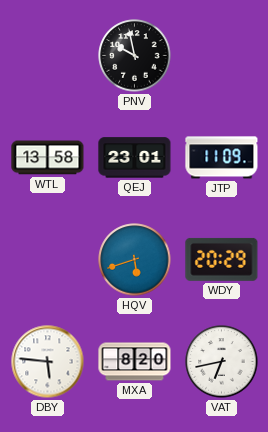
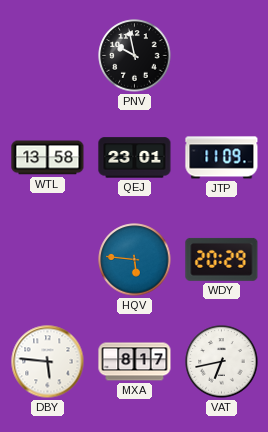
HQV: 5:42 -> 5:46 (135, 260)
MXA: 8:20 -> 8:17 (135, 362)
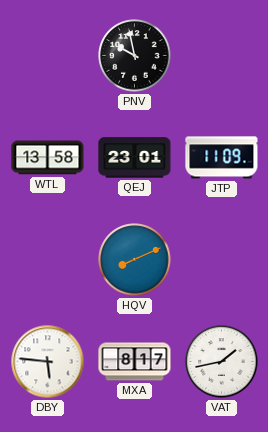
HQV: 5:46 -> 8:11 (135, 260)
WDY: 20:29 -> none (222, 259)
VAT: 6:43 -> 1:43 (222, 362)
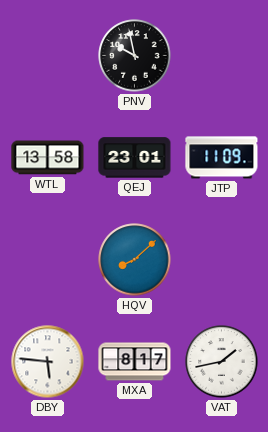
HQV: 8:11 -> 8:08 (135, 260)
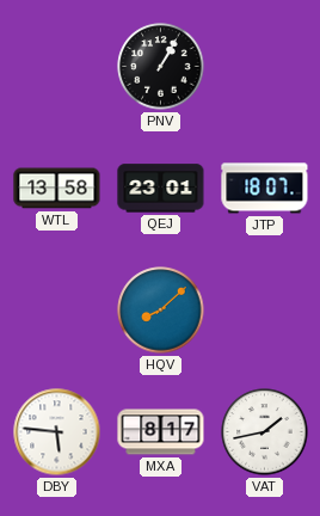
PNV: 9:58 -> 1:05 (161, 67)
JTP: 11:09 -> 18:07 (265, 189)
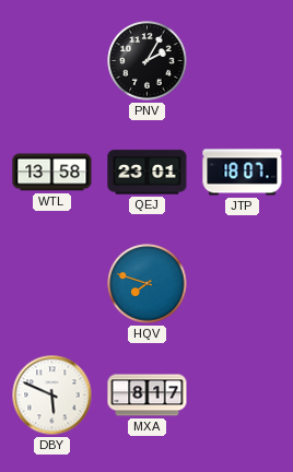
PNV: 1:05 -> 2:05 (148, 61)
HQV: 8:08 -> 7:48 (148, 284)
DBY: 5:46 -> 5:49 (52, 396)
VAT: 1:43 -> none (265, 432)
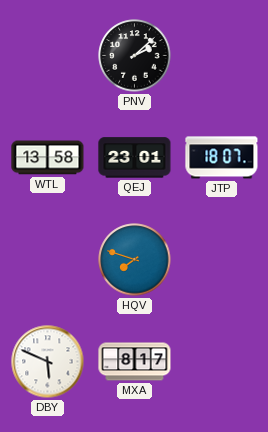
PNV: 2:05 -> 2:08 (135, 56)
